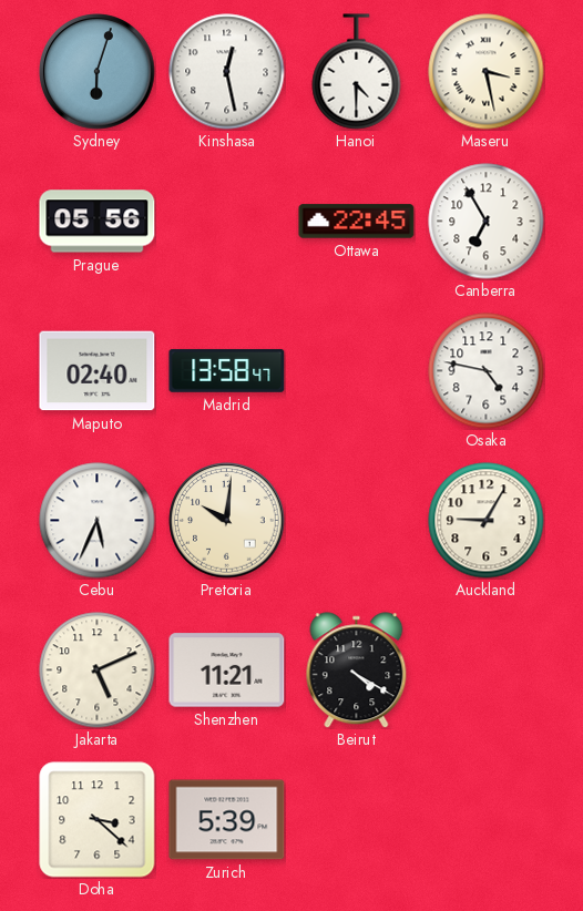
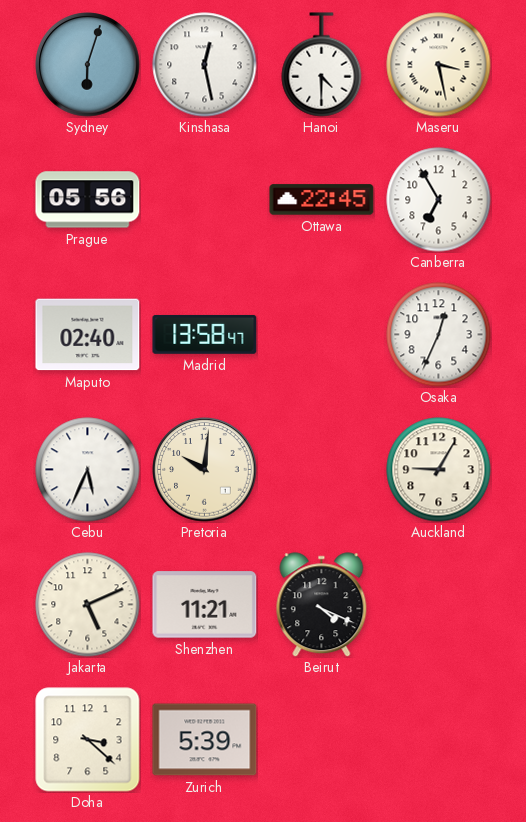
Osaka: 4:47 -> 12:34 (439, 335)
Beirut: 4:20 -> 4:19 (322, 605)
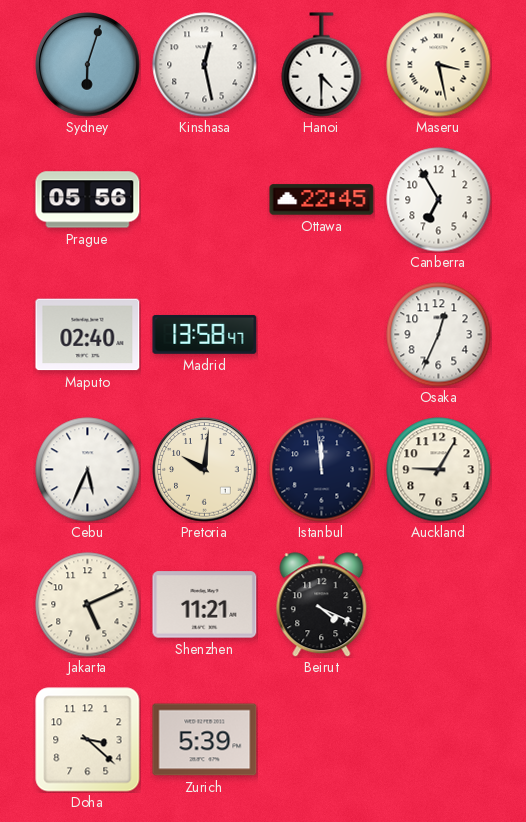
Istanbul: none -> 11:59 (322, 470)
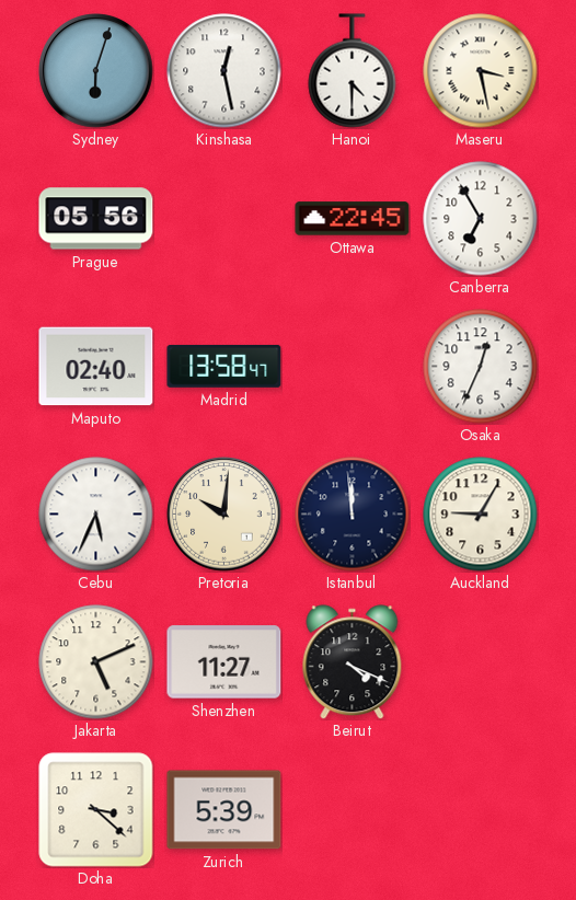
Shenzhen: 11:21 -> 11:27 (224, 662)
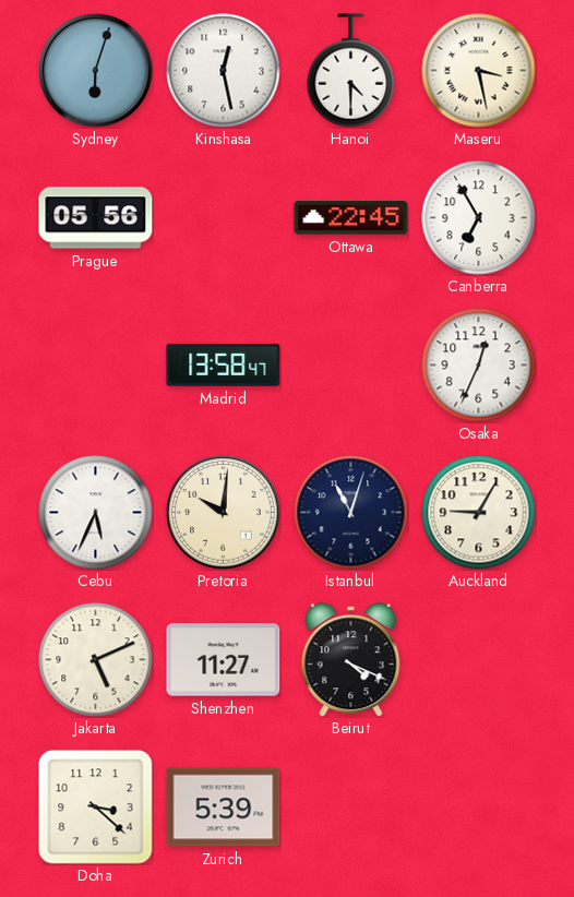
Maputo: 02:40 -> none (96, 367)
Istanbul: 11:59 -> 11:03 (351, 513)
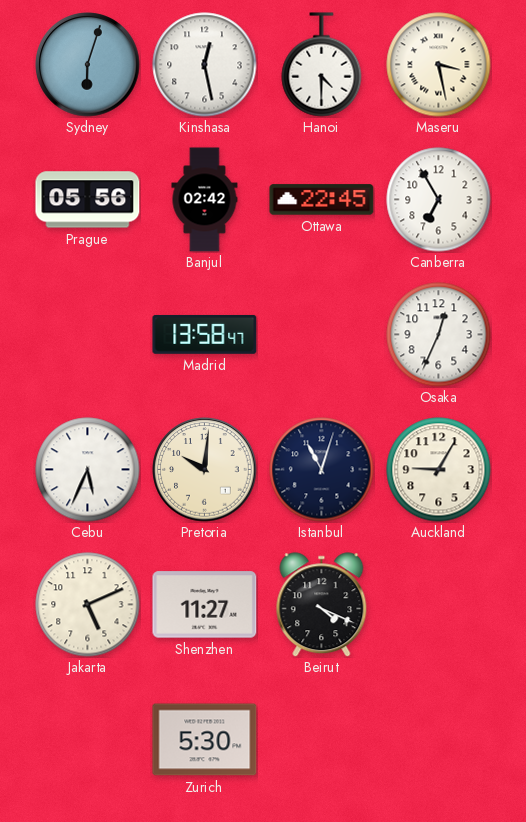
Banjul: none -> 02:42 (205, 200)
Doha: 3:22 -> none (96, 808)
Zurich: 5:39 -> 5:30 (205, 740)
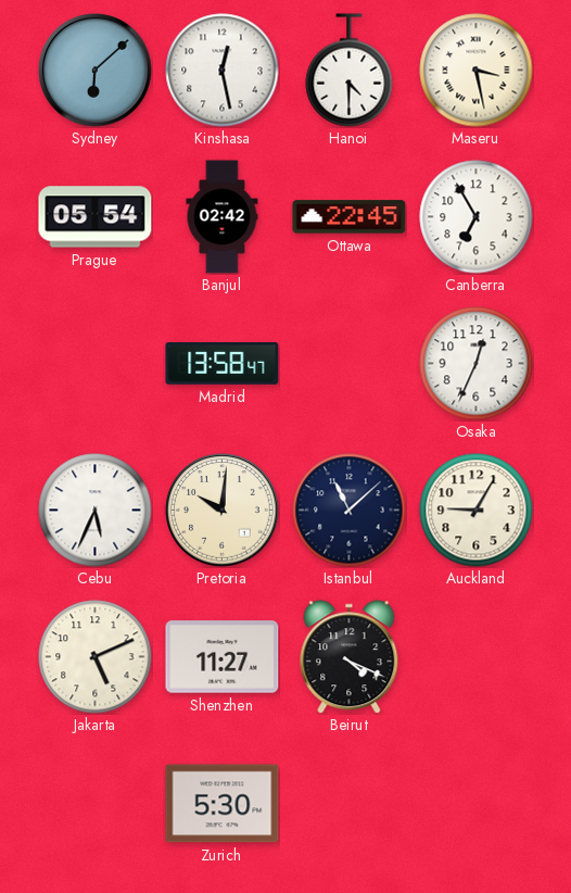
Sydney: 6:03 -> 6:08 (96, 71)
Prague: 05:56 -> 05:54 (96, 217)
Istanbul: 11:03 -> 11:08 (350, 511)
